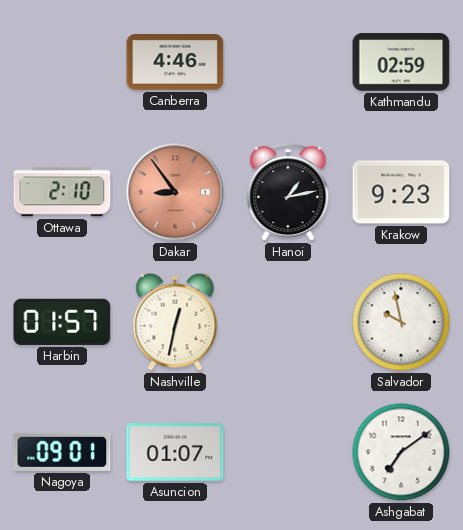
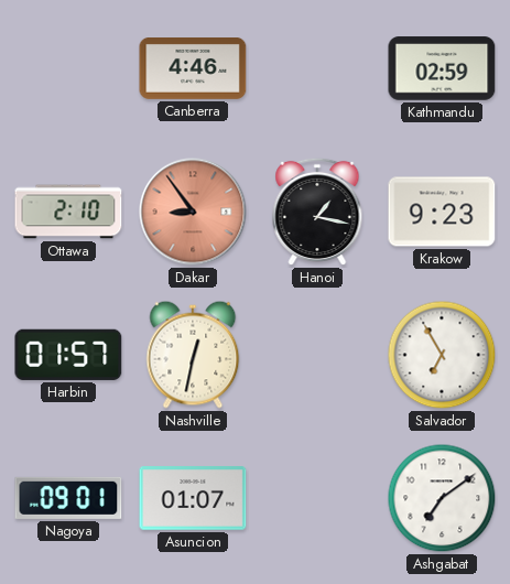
Hanoi: 1:13 -> 1:17 (317, 212)
Salvador: 9:58 -> 6:55 (442, 355)
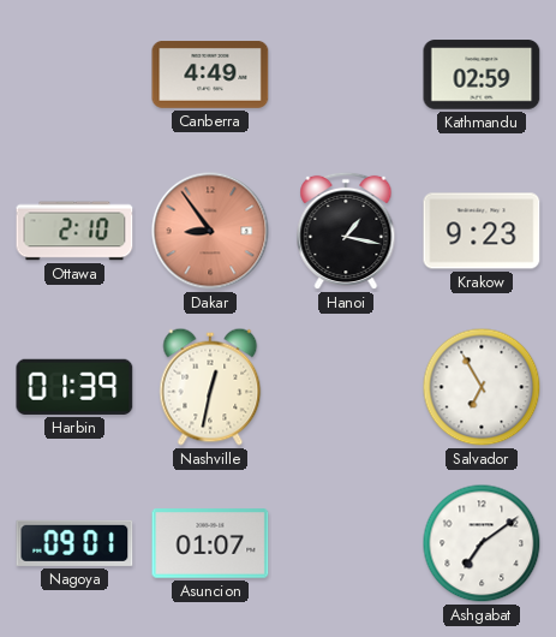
Canberra: 4:46 -> 4:49 (210, 76)
Harbin: 01:57 -> 01:39 (74, 387)
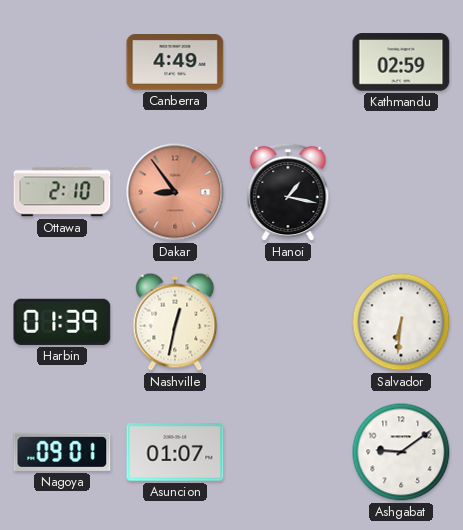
Krakow: 9:23 -> none (482, 231)
Salvador: 6:55 -> 6:31 (401, 322)
Ashgabat: 7:09 -> 9:09 (401, 452)
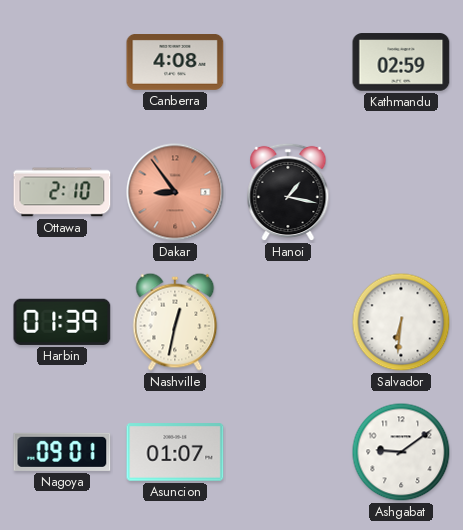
Canberra: 4:49 -> 4:08 (175, 63)
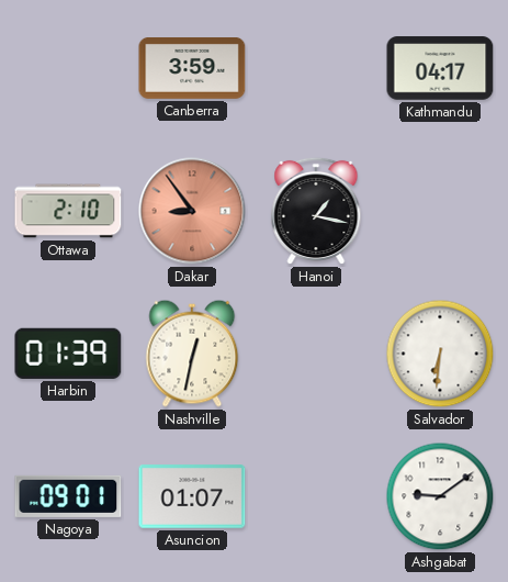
Canberra: 4:08 -> 3:59 (192, 69)
Kathmandu: 02:59 -> 04:17 (440, 68)
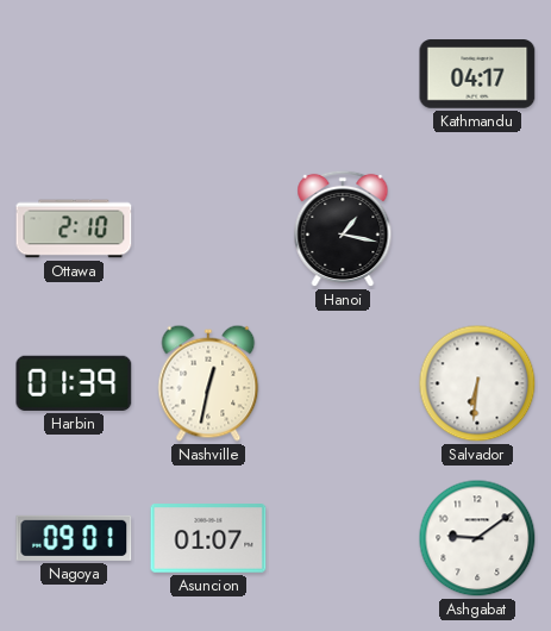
Canberra: 3:59 -> none (192, 69)
Dakar: 8:54 -> none (192, 211)
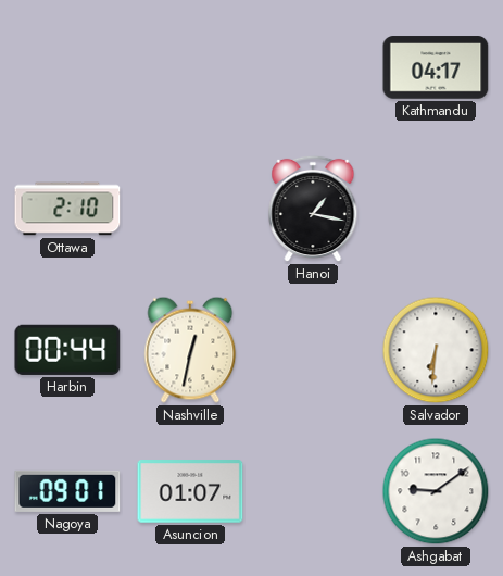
Harbin: 01:39 -> 00:44 (67, 350)
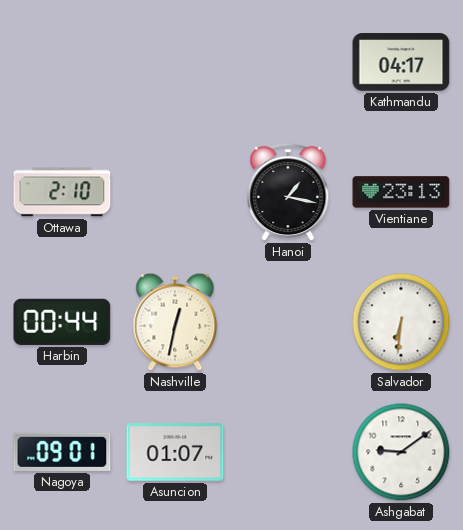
Vientiane: none -> 23:13 (401, 192)
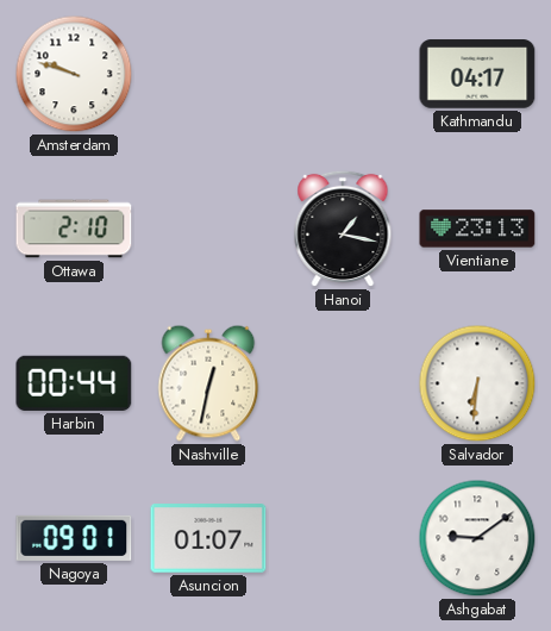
Amsterdam: none -> 9:48 (74, 74)
